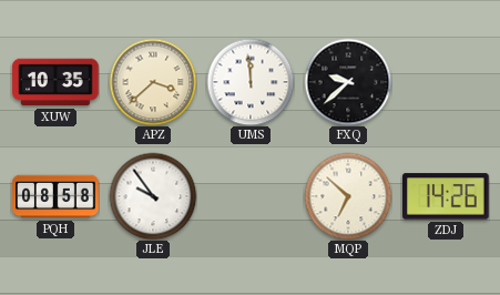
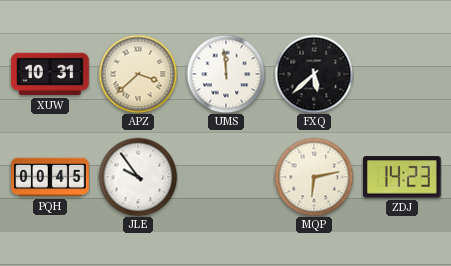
XUW: 10:35 -> 10:31 (50, 74)
FXQ: 9:38 -> 5:38 (314, 74)
PQH: 08:58 -> 00:45 (50, 177)
MQP: 6:52 -> 6:13 (314, 177)
ZDJ: 14:26 -> 14:23 (403, 177)
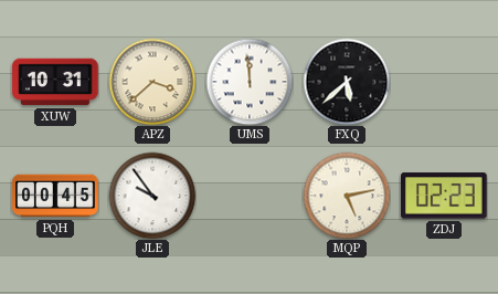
MQP: 6:13 -> 5:13 (347, 196)
ZDJ: 14:23 -> 02:23 (445, 196)
